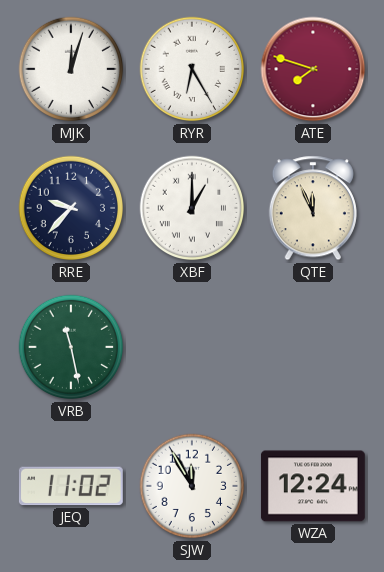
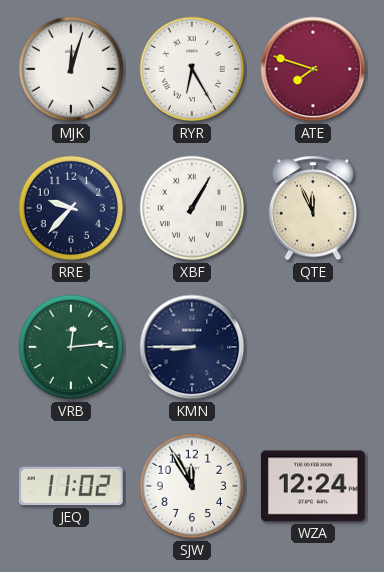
XBF: 1:00 -> 1:05 (192, 208)
VRB: 11:28 -> 12:14 (71, 347)
KMN: none -> 8:45 (192, 347)
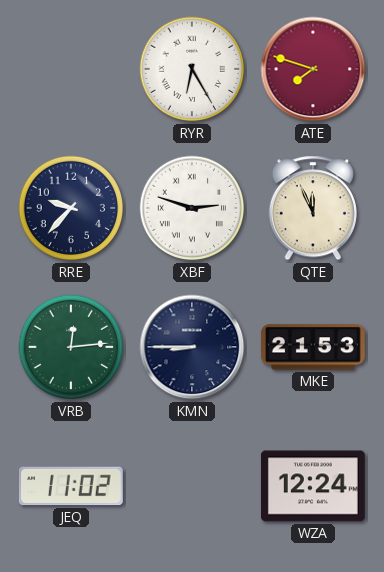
MJK: 12:03 -> none (71, 69)
XBF: 1:05 -> 2:48 (192, 208)
MKE: none -> 21:53 (313, 347)
SJW: 11:55 -> none (192, 486)
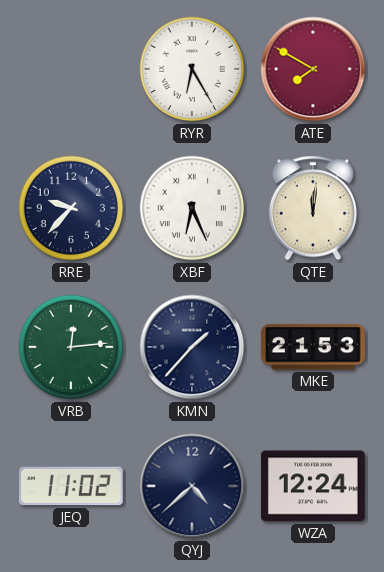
ATE: 7:48 -> 7:50 (313, 69)
XBF: 2:48 -> 6:26 (192, 208)
QTE: 11:56 -> 12:01 (313, 208)
KMN: 8:45 -> 1:37 (192, 347)
QYJ: none -> 4:38 (192, 486)
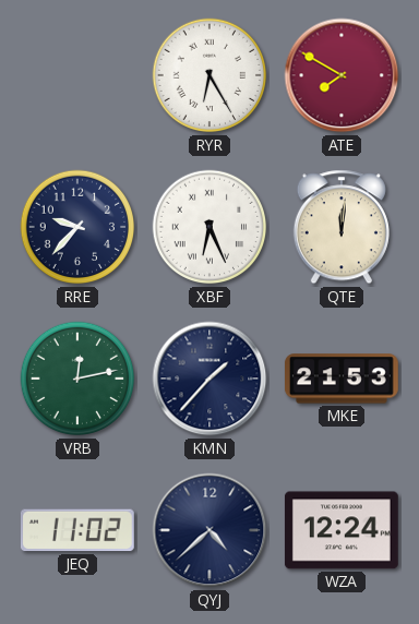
VRB: 12:14 -> 12:13 (77, 379)
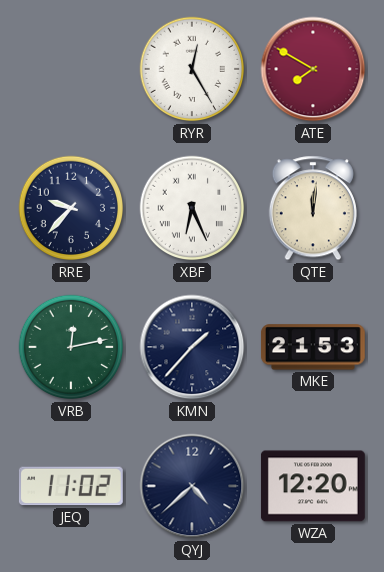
RYR: 6:25 -> 12:25 (192, 69)
WZA: 12:24 -> 12:20 (313, 486)
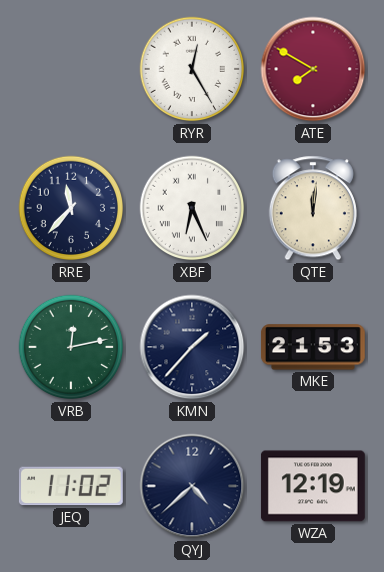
RRE: 9:37 -> 11:37 (71, 208)
WZA: 12:20 -> 12:19 (313, 486)
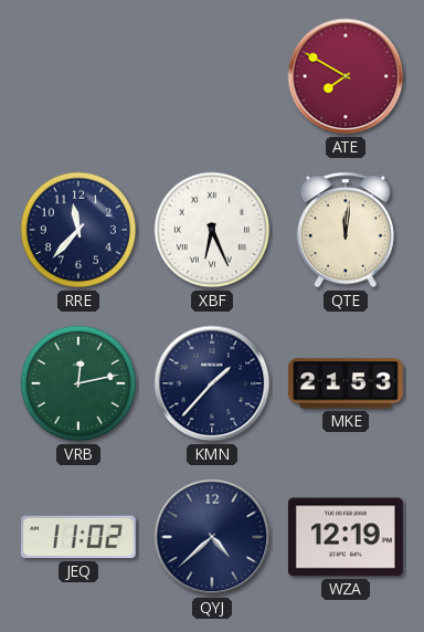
RYR: 12:25 -> none (192, 69)
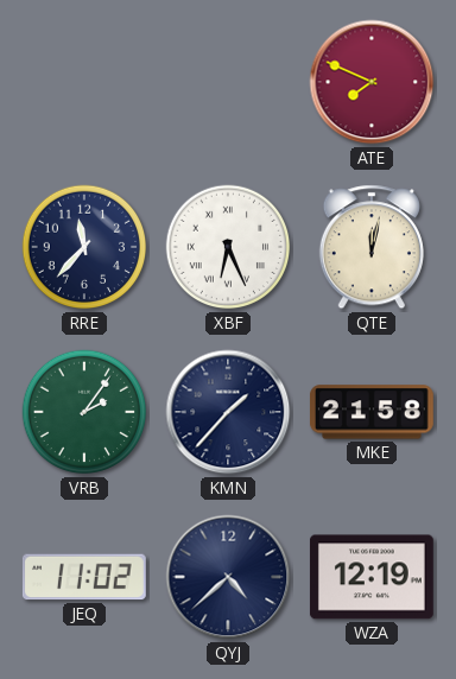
ATE: 7:50 -> 7:49 (372, 82)
QTE: 12:01 -> 12:02 (372, 247)
VRB: 12:13 -> 2:06 (84, 412)
MKE: 21:53 -> 21:58 (372, 412)
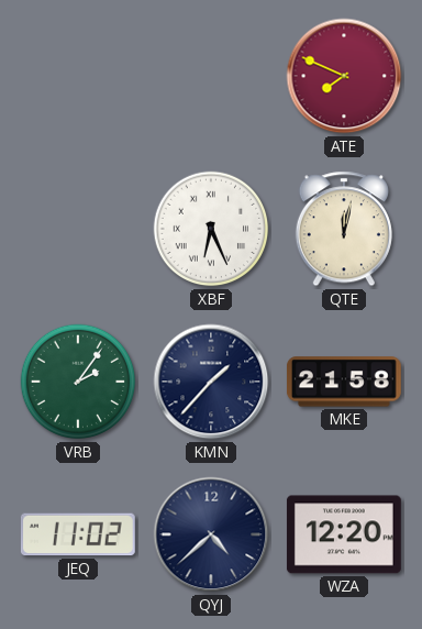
RRE: 11:37 -> none (84, 247)
WZA: 12:19 -> 12:20 (344, 534)
